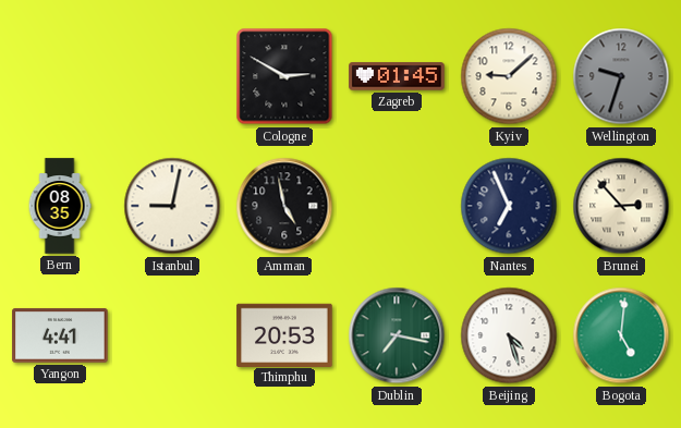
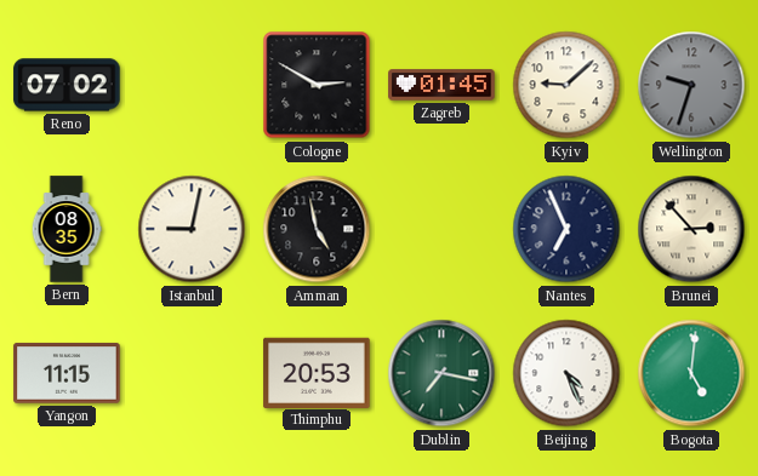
Reno: none -> 07:02 (67, 85)
Yangon: 4:41 -> 11:15 (67, 373)
Beijing: 4:27 -> 4:26 (566, 373)
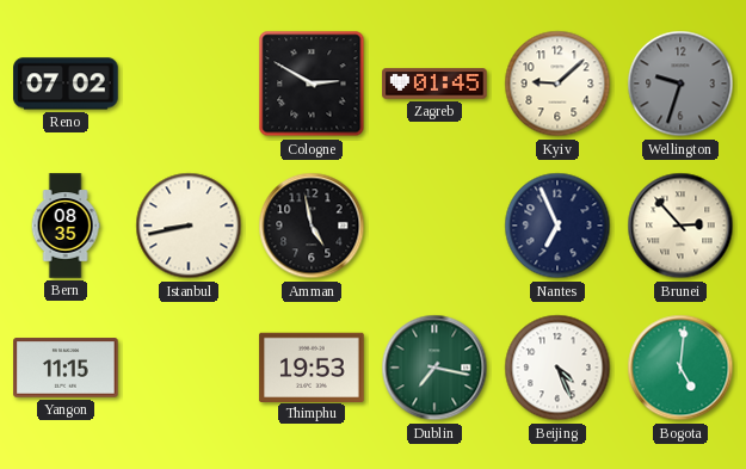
Istanbul: 9:02 -> 8:43 (189, 226)
Thimphu: 20:53 -> 19:53 (312, 366)
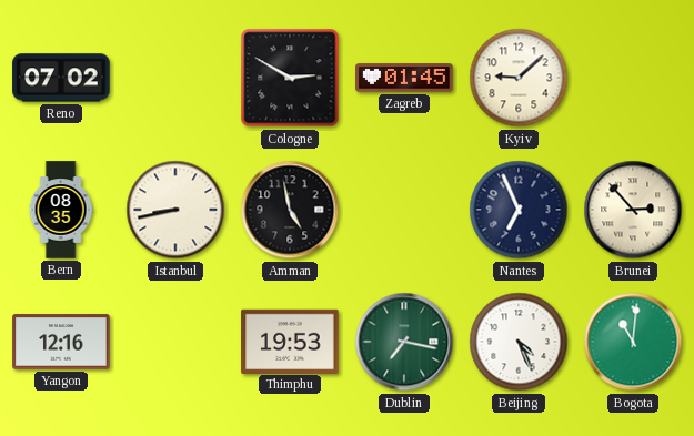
Wellington: 9:33 -> none (680, 84)
Yangon: 11:15 -> 12:16 (61, 342)
Bogota: 5:01 -> 11:01 (633, 342)
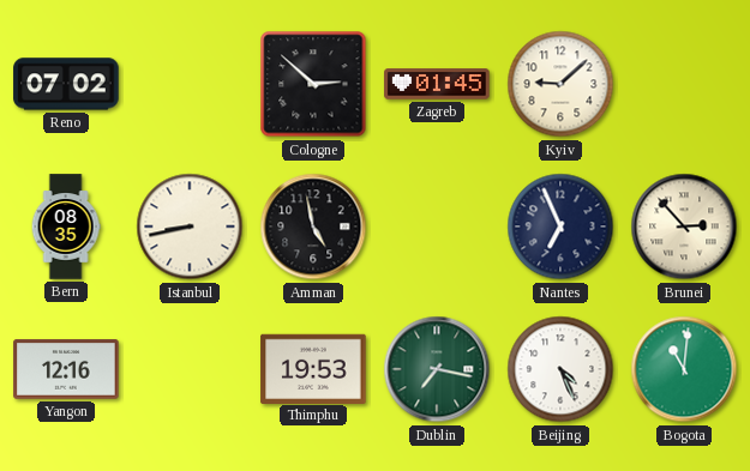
Cologne: 2:50 -> 2:52 (313, 84)
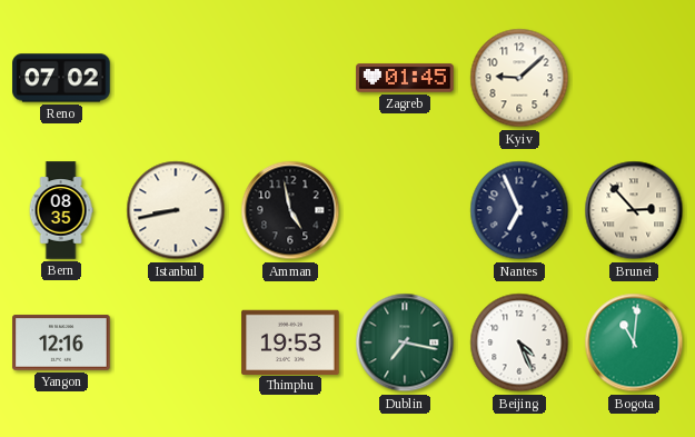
Cologne: 2:52 -> none (313, 84)
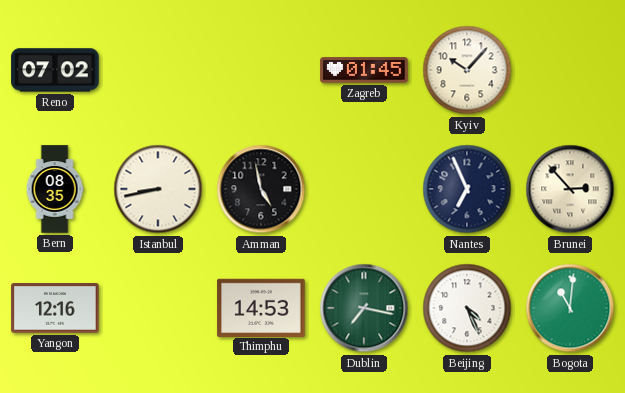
Kyiv: 9:08 -> 10:07 (467, 70)
Thimphu: 19:53 -> 14:53 (261, 307)
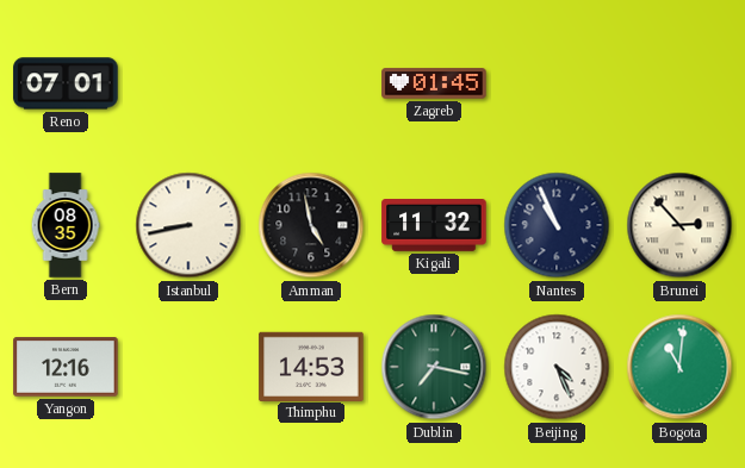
Reno: 07:02 -> 07:01 (66, 83)
Kyiv: 10:07 -> none (467, 70)
Kigali: none -> 11:32 (434, 226)
Nantes: 6:56 -> 10:56 (557, 225)
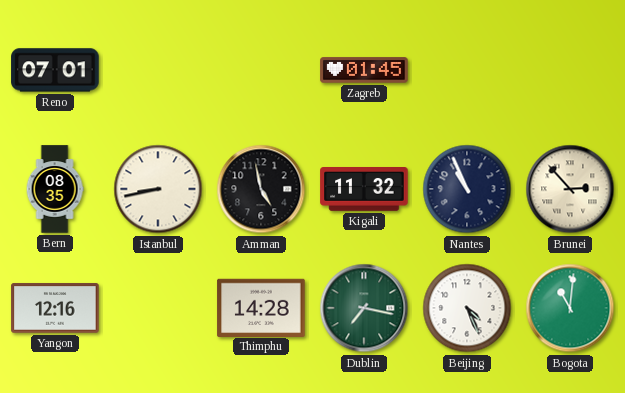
Thimphu: 14:53 -> 14:28 (261, 307)
